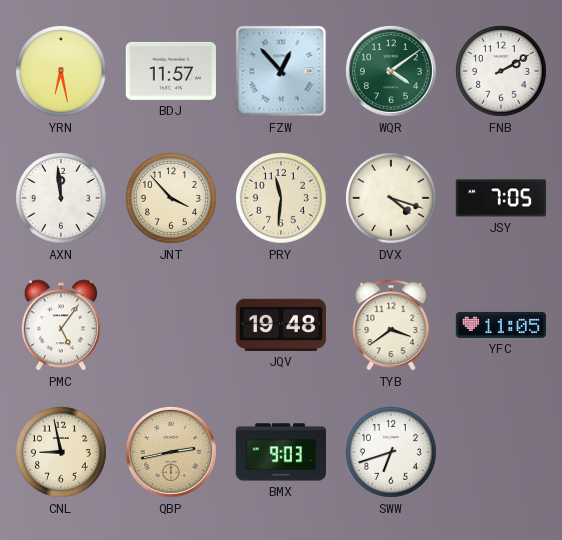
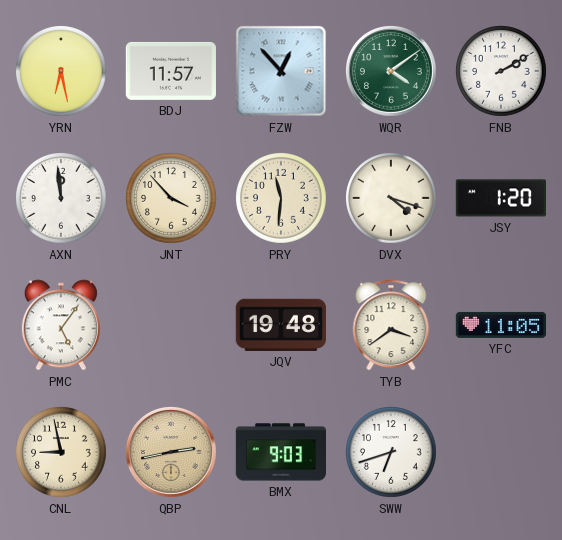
JSY: 7:05 -> 1:20 (500, 198)
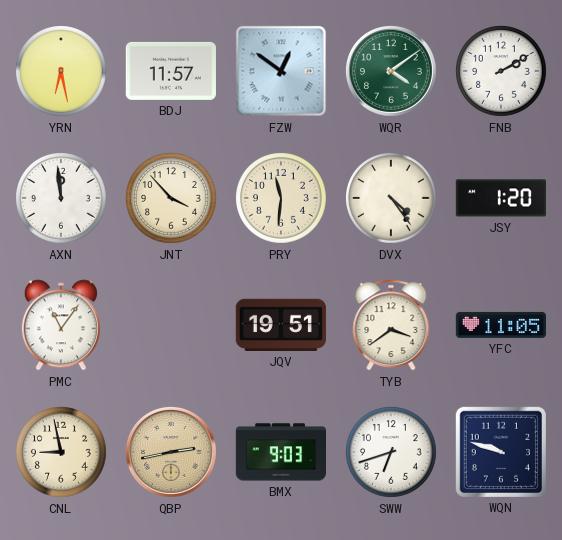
FZW: 12:53 -> 12:51 (281, 71)
DVX: 4:18 -> 4:24 (392, 199)
PMC: 5:06 -> 11:06 (61, 325)
JQV: 19:48 -> 19:51 (281, 325)
WQN: none -> 9:48 (501, 452)
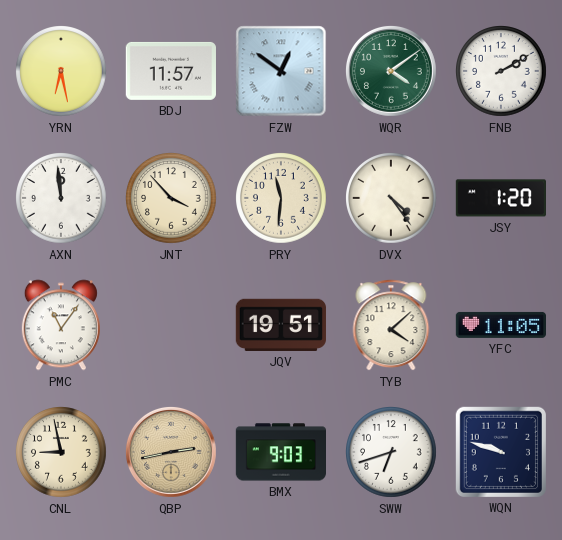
TYB: 3:39 -> 4:08 (391, 325)
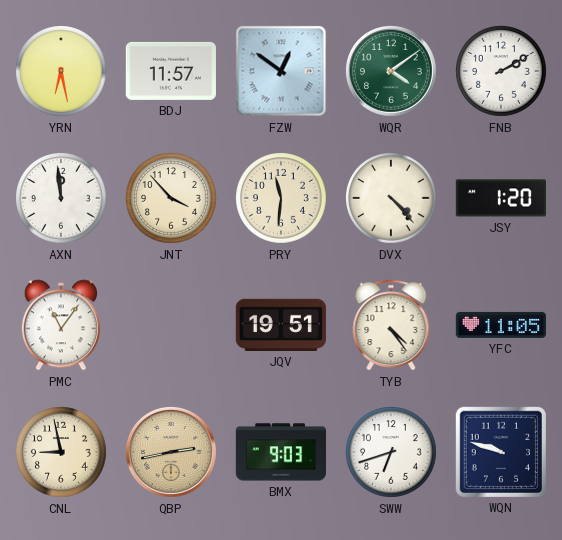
DVX: 4:24 -> 4:23 (392, 199)
TYB: 4:08 -> 4:24 (391, 325)
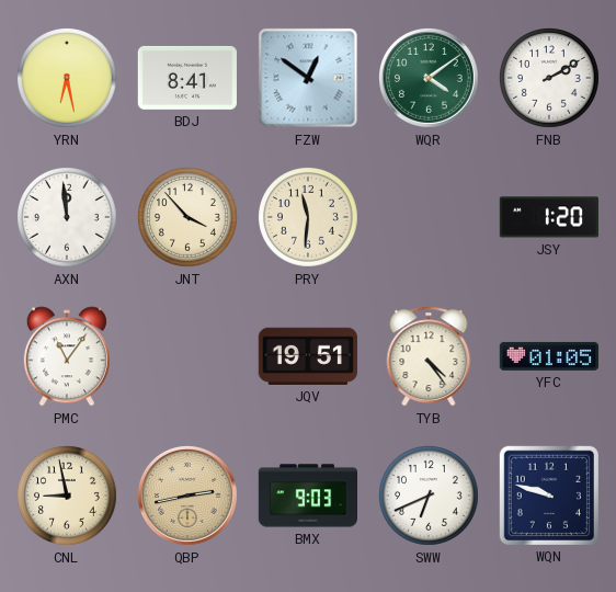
BDJ: 11:57 -> 8:41 (187, 78)
DVX: 4:23 -> none (392, 199)
YFC: 11:05 -> 01:05 (548, 356)
SWW: 6:42 -> 6:41 (430, 497)
